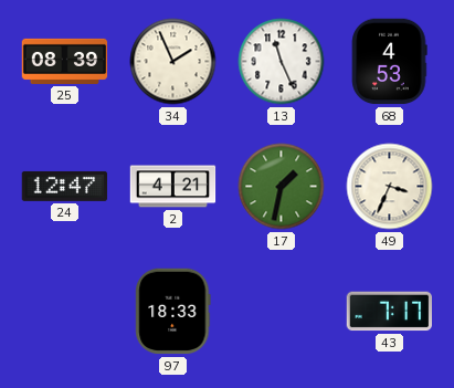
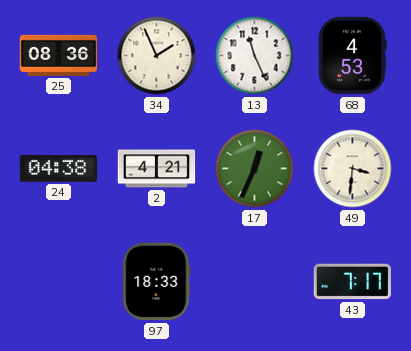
25: 08:39 -> 08:36 (59, 55)
24: 12:47 -> 04:38 (59, 168)
17: 1:32 -> 12:34 (255, 169)
49: 3:34 -> 3:31 (353, 169)
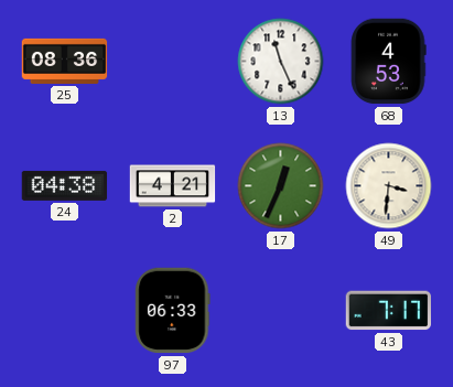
34: 1:56 -> none (157, 56)
97: 18:33 -> 06:33 (173, 311)
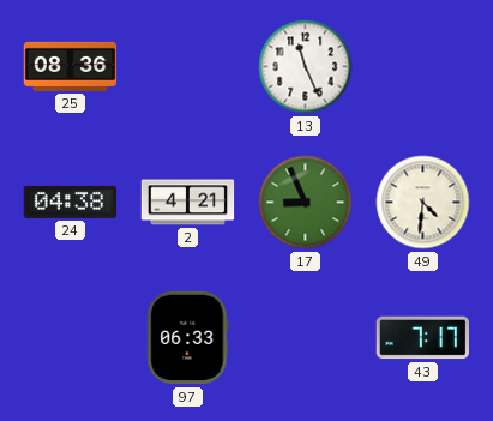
68: 4:53 -> none (388, 62)
17: 12:34 -> 8:56 (306, 203)
49: 3:31 -> 4:31 (423, 203)
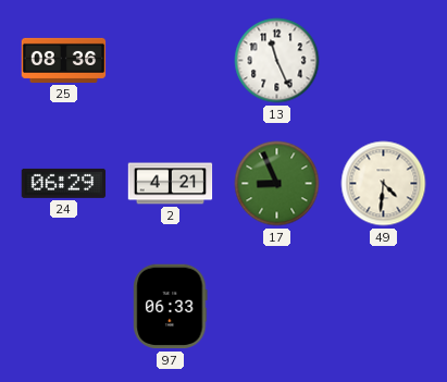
24: 04:38 -> 06:29 (64, 183)
43: 7:17 -> none (422, 338)
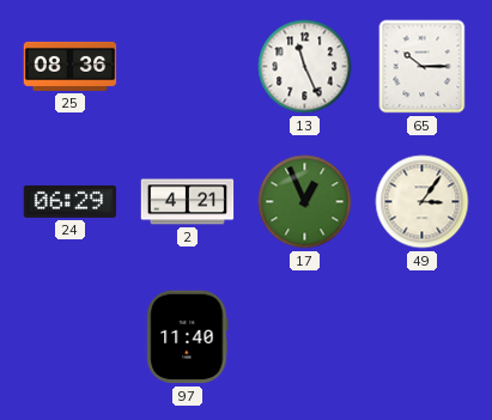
65: none -> 10:15 (423, 67)
17: 8:56 -> 12:56 (305, 202)
49: 4:31 -> 3:06 (423, 202)
97: 06:33 -> 11:40 (188, 337)
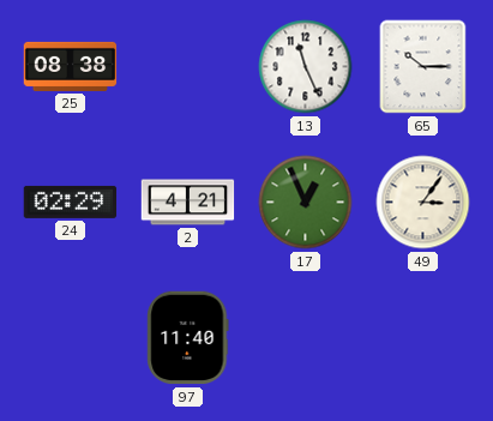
25: 08:36 -> 08:38 (71, 66)
24: 06:29 -> 02:29 (71, 202)
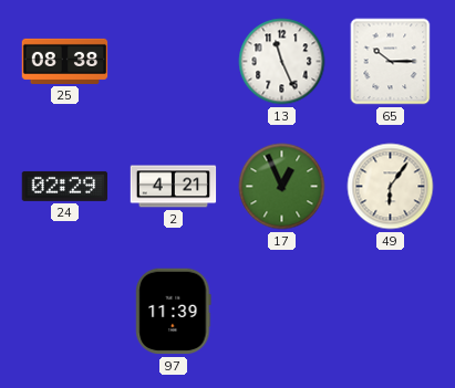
49: 3:06 -> 6:06 (391, 187)
97: 11:40 -> 11:39 (174, 312)
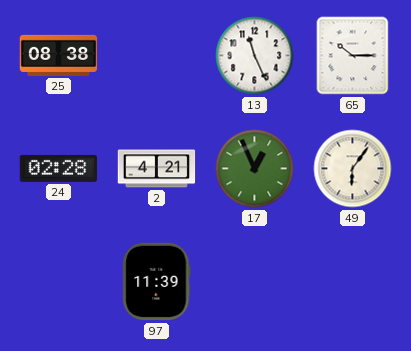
24: 02:29 -> 02:28 (59, 168)
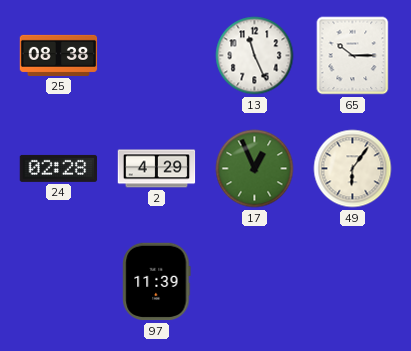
2: 4:21 -> 4:29 (157, 169)
